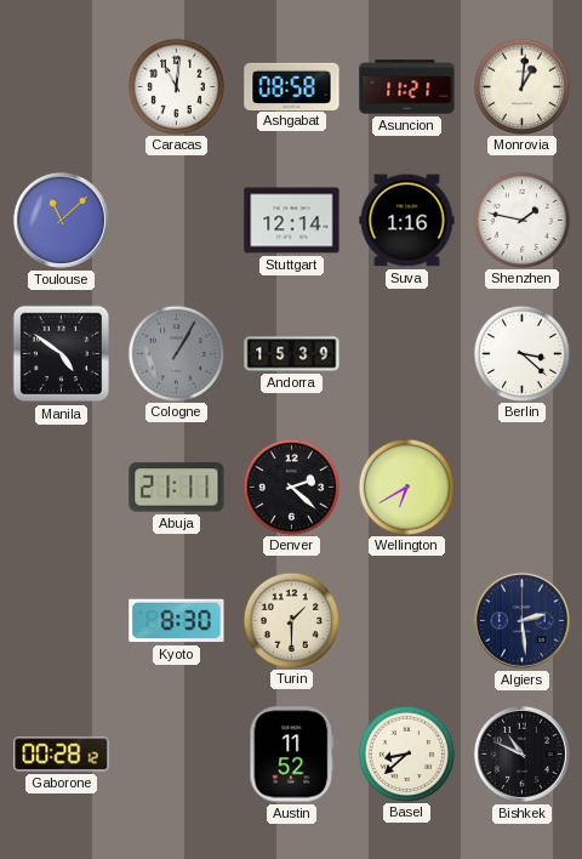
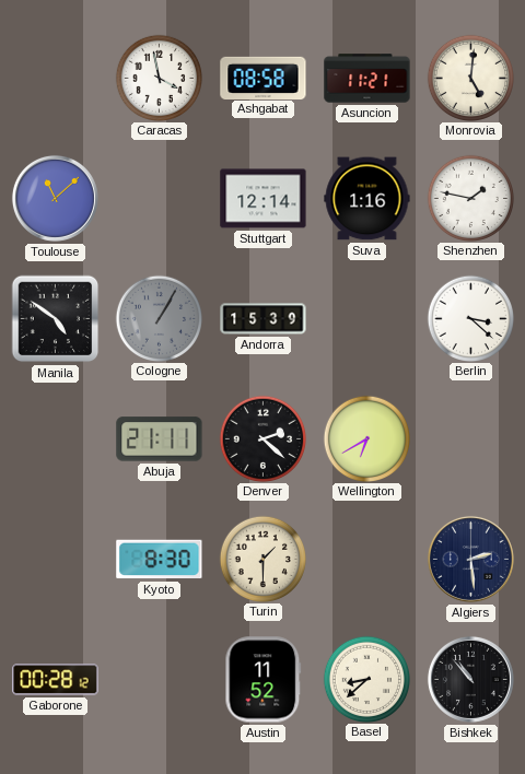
Caracas: 11:01 -> 3:58 (159, 78)
Monrovia: 1:01 -> 5:01 (470, 78)
Bishkek: 10:49 -> 10:53 (470, 679)
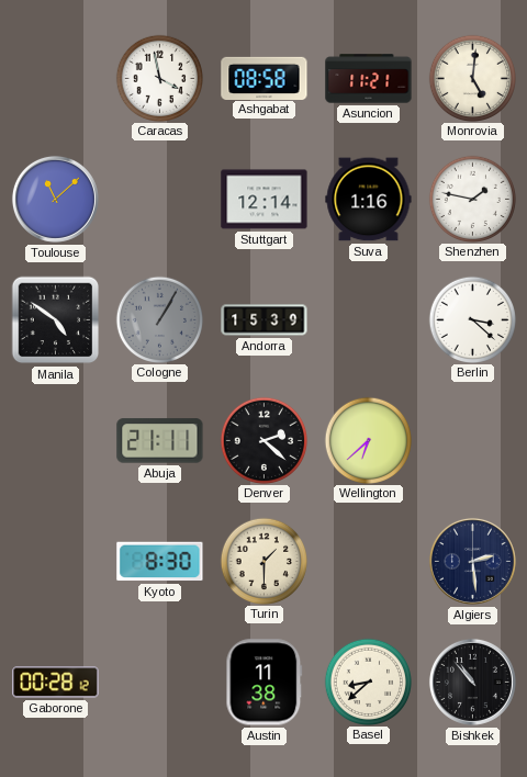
Wellington: 6:40 -> 6:38 (368, 440)
Austin: 11:52 -> 11:38 (265, 683)
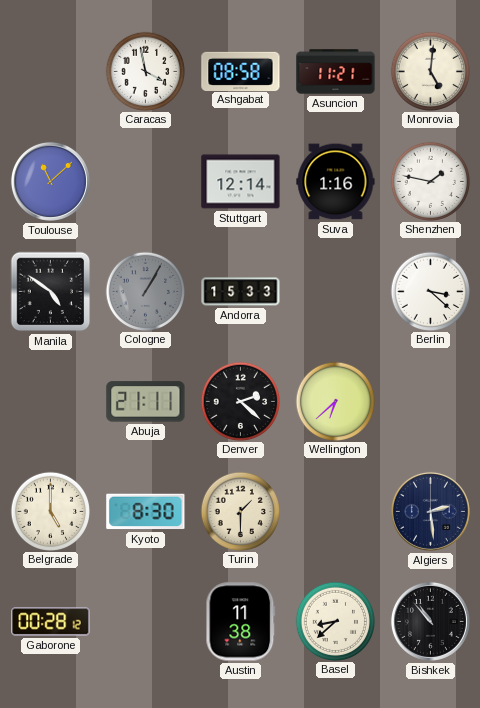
Andorra: 15:39 -> 15:33 (241, 292)
Belgrade: none -> 5:00 (50, 511)
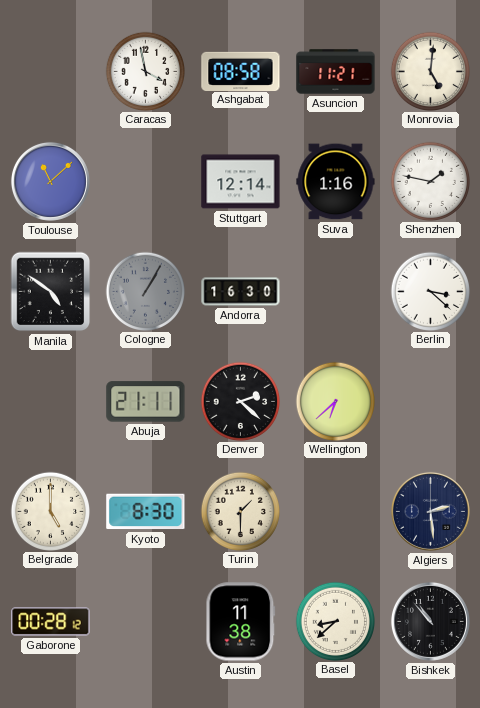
Andorra: 15:33 -> 16:30 (241, 292)
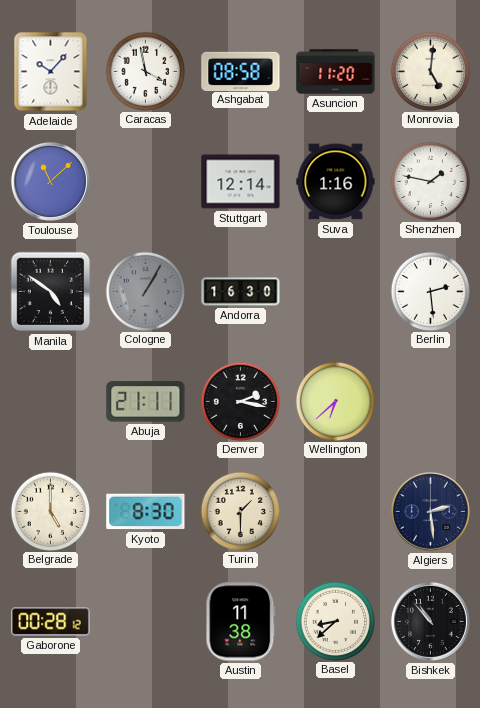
Adelaide: none -> 10:07 (51, 72)
Asuncion: 11:21 -> 11:20 (336, 72)
Berlin: 3:22 -> 2:29 (430, 291)
Denver: 2:22 -> 2:17 (240, 401)
